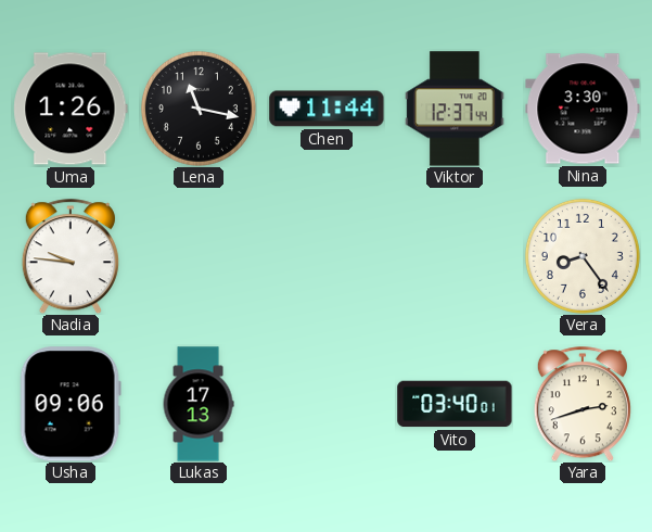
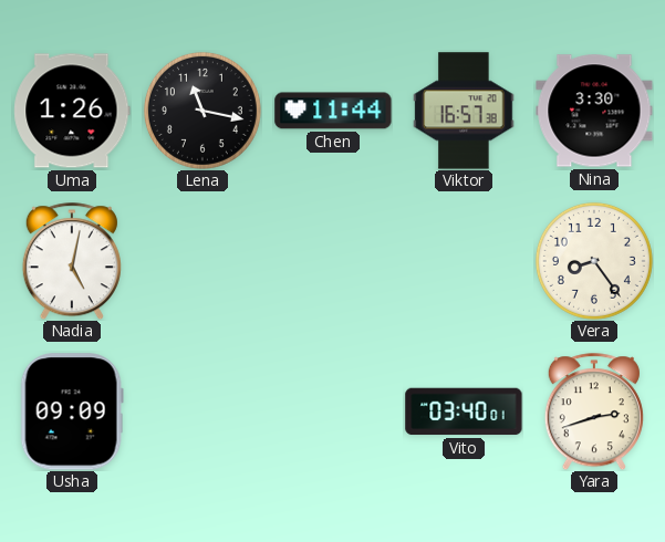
Viktor: 12:37 -> 16:57 (464, 111)
Nadia: 9:46 -> 5:02 (72, 261)
Usha: 09:06 -> 09:09 (72, 411)
Lukas: 17:13 -> none (199, 404)
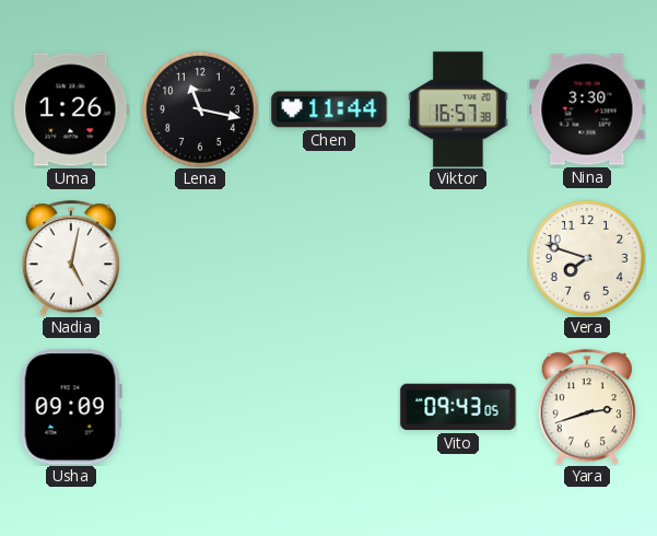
Vera: 8:24 -> 7:48 (587, 258)
Vito: 03:40 -> 09:43 (458, 407)
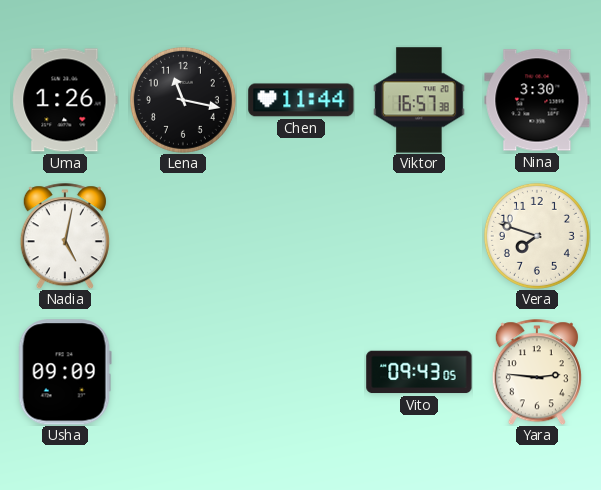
Yara: 2:42 -> 2:46 (537, 372)
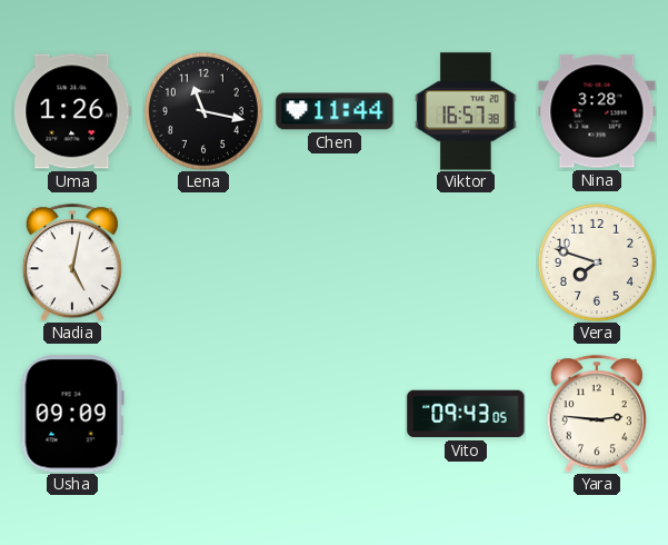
Nina: 3:30 -> 3:28 (597, 111)
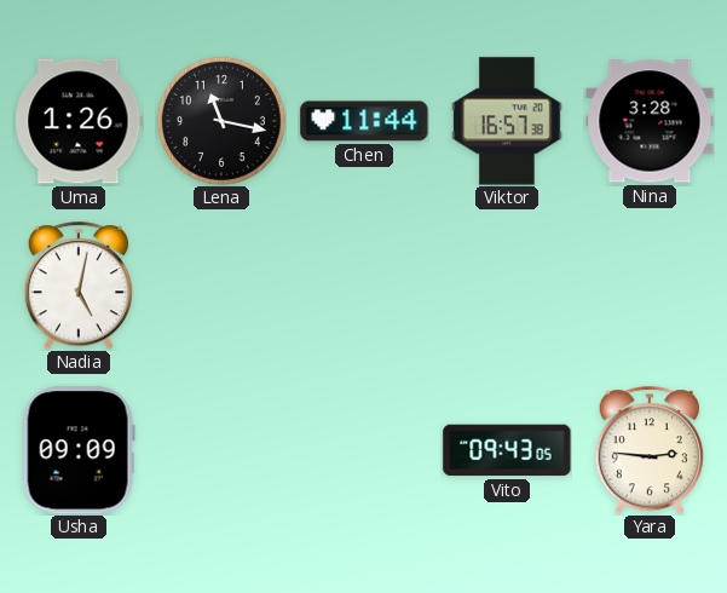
Vera: 7:48 -> none (597, 262)
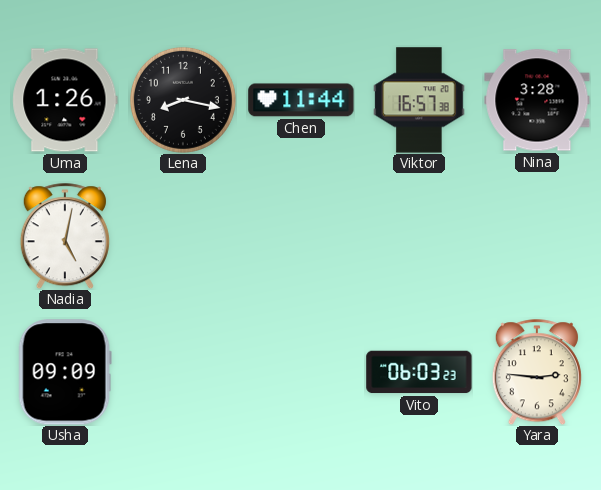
Lena: 11:17 -> 8:17 (183, 100)
Vito: 09:43 -> 06:03 (419, 372)
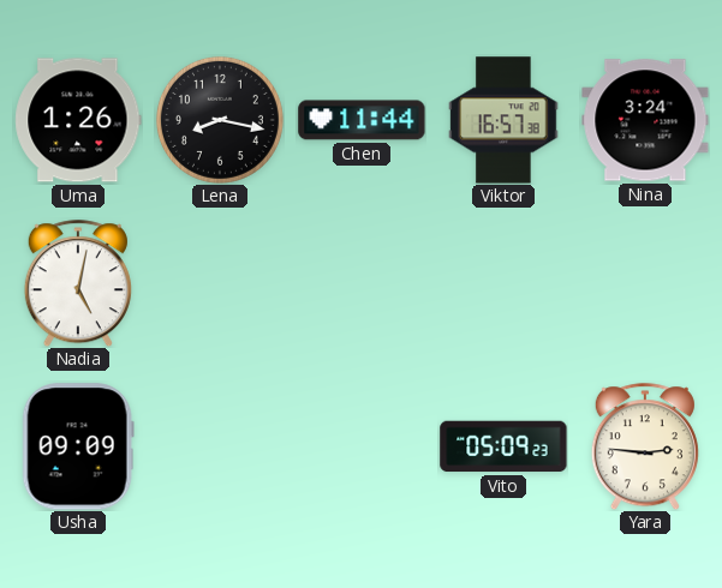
Nina: 3:28 -> 3:24 (645, 120)
Vito: 06:03 -> 05:09 (503, 446)
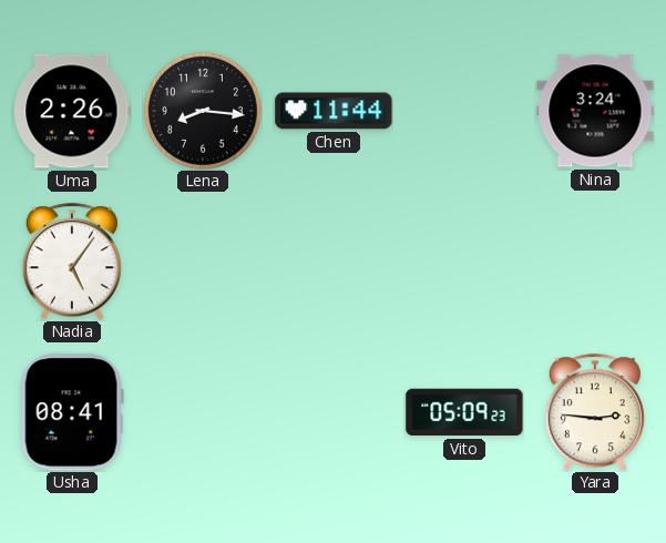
Uma: 1:26 -> 2:26 (72, 111)
Lena: 8:17 -> 8:16 (203, 111)
Viktor: 16:57 -> none (503, 120)
Nadia: 5:02 -> 5:06 (72, 262)
Usha: 09:09 -> 08:41 (72, 412)
